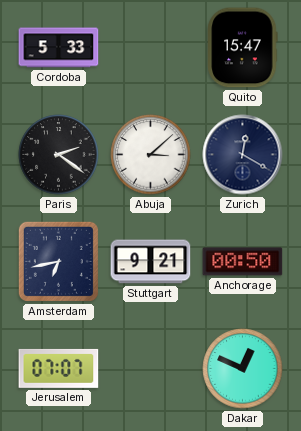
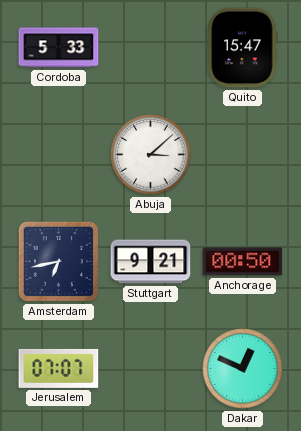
Paris: 2:21 -> none (59, 155)
Zurich: 12:20 -> none (243, 155)
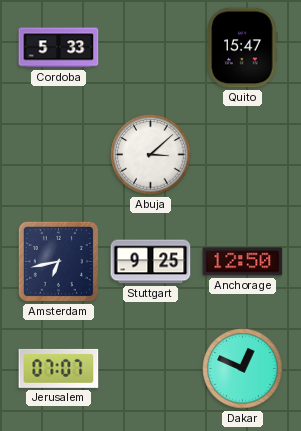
Stuttgart: 9:21 -> 9:25 (151, 262)
Anchorage: 00:50 -> 12:50 (243, 262)
